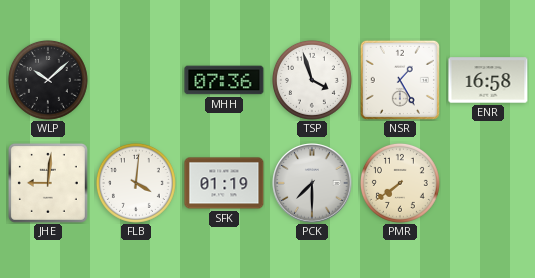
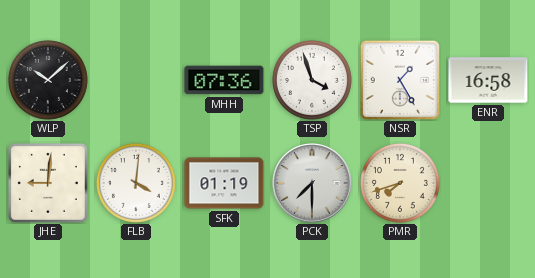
PMR: 7:39 -> 7:42 (400, 183)
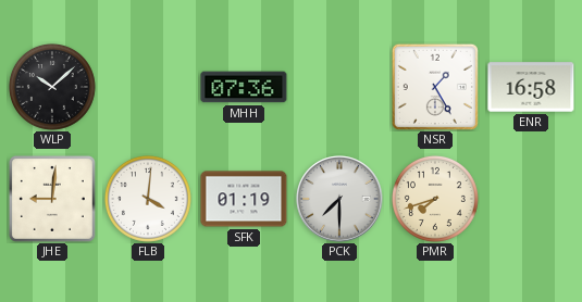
TSP: 3:57 -> none (312, 80)
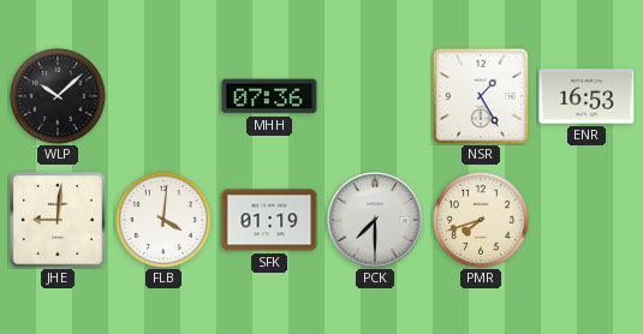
ENR: 16:58 -> 16:53 (587, 96)
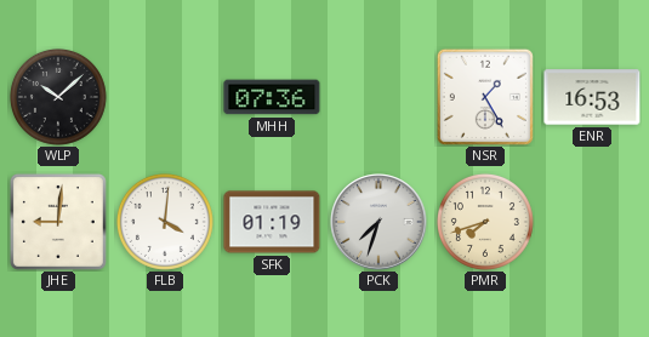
PCK: 7:30 -> 7:33 (378, 222)
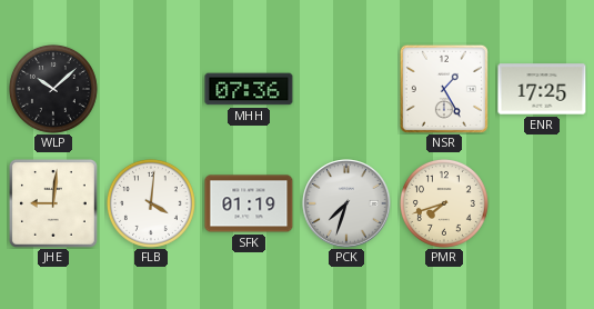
ENR: 16:53 -> 17:25 (542, 89)
